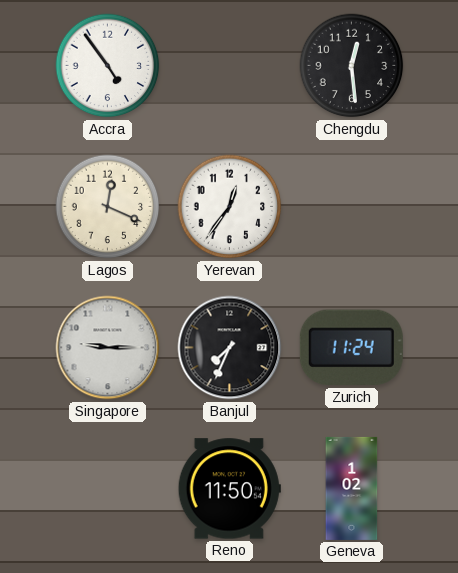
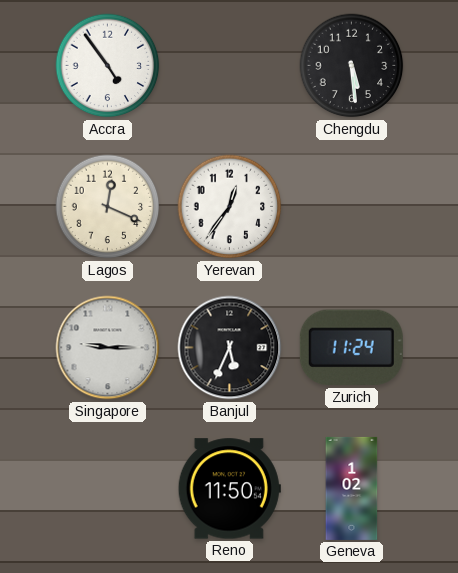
Chengdu: 12:29 -> 5:29 (352, 66)
Banjul: 7:34 -> 5:34 (230, 348)
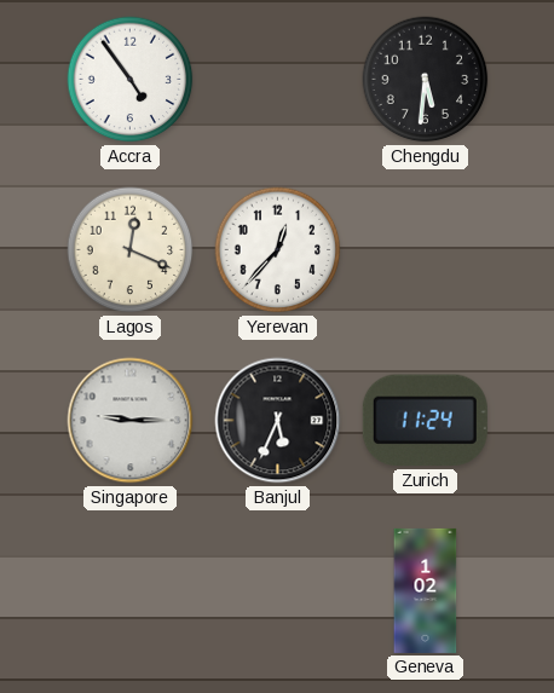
Chengdu: 5:29 -> 5:31 (426, 80)
Yerevan: 12:36 -> 12:37 (278, 250)
Reno: 11:50 -> none (229, 489)
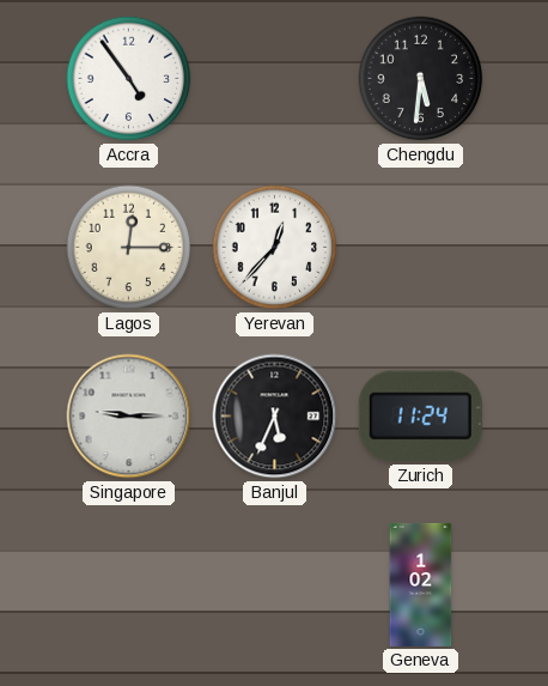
Lagos: 12:19 -> 12:15 (129, 248)
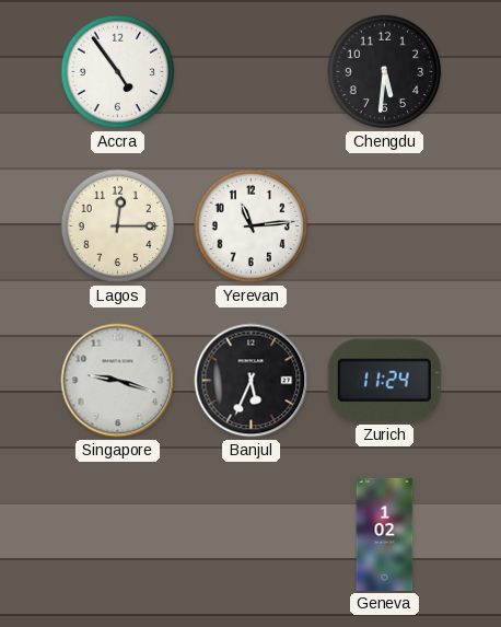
Yerevan: 12:37 -> 11:14 (252, 227)
Singapore: 9:15 -> 9:18 (118, 381)
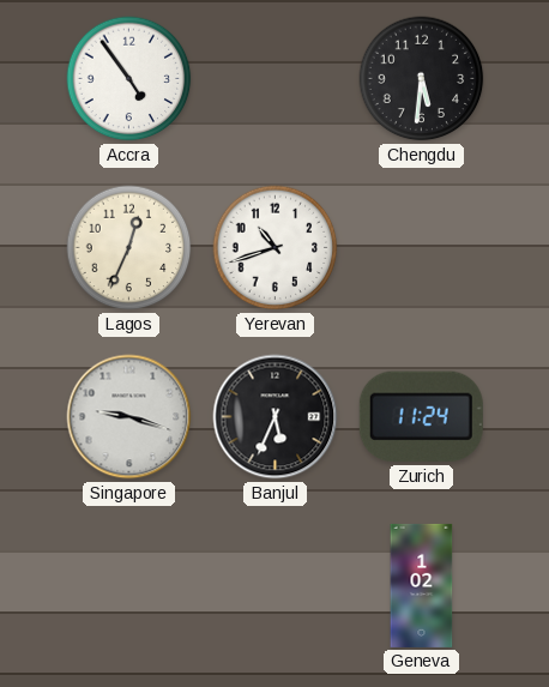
Lagos: 12:15 -> 12:34 (129, 248)
Yerevan: 11:14 -> 10:42 (276, 248)
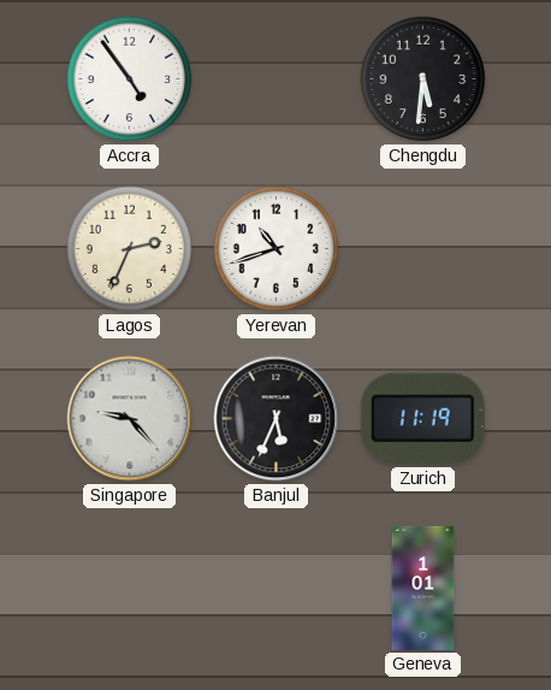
Lagos: 12:34 -> 2:34 (130, 249)
Singapore: 9:18 -> 9:23 (130, 419)
Zurich: 11:24 -> 11:19 (422, 419)
Geneva: 1:02 -> 1:01 (423, 588)
